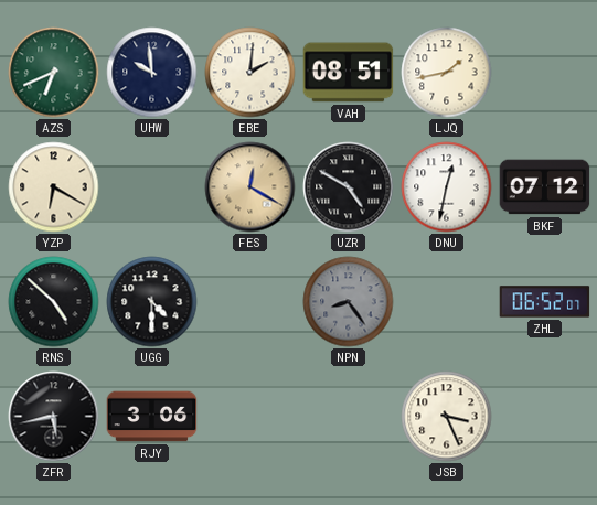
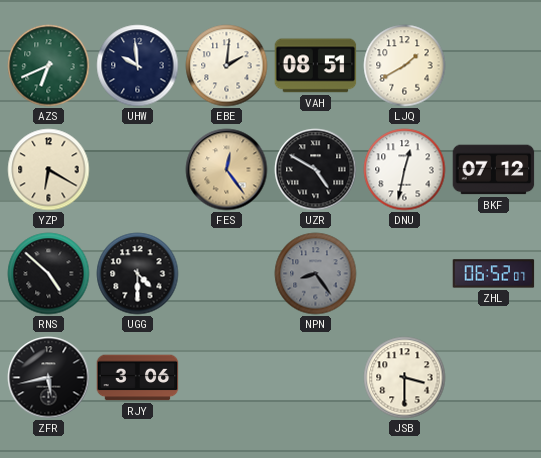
LJQ: 1:43 -> 1:40 (405, 66)
FES: 12:20 -> 12:24 (227, 170)
JSB: 3:26 -> 3:30 (405, 378)
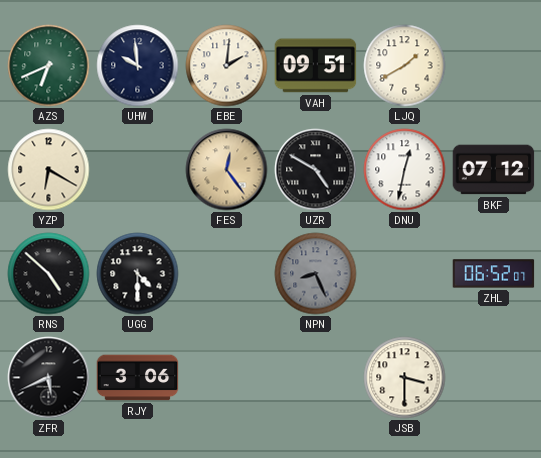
VAH: 08:51 -> 09:51 (316, 66)
NPN: 8:24 -> 8:26 (316, 274)
ZFR: 5:43 -> 5:41 (49, 378)
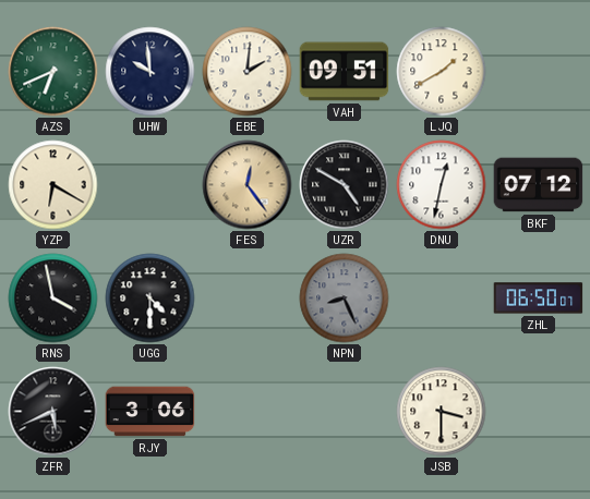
RNS: 4:52 -> 3:58 (53, 299)
ZHL: 06:52 -> 06:50 (539, 299)
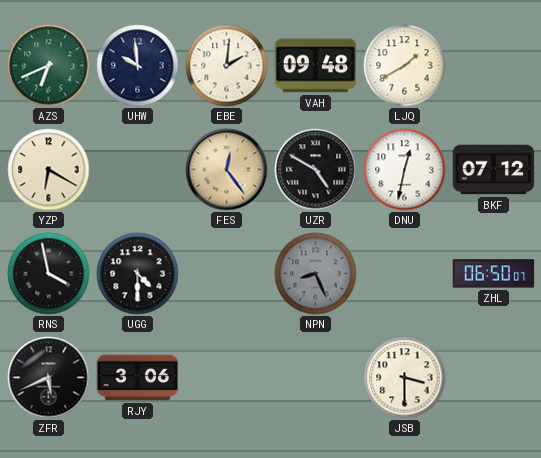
VAH: 09:51 -> 09:48 (316, 66)
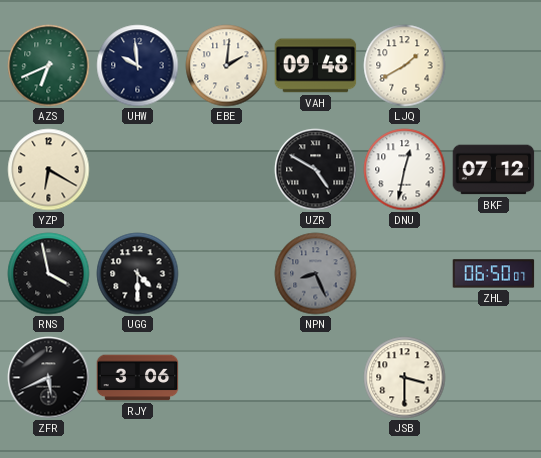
FES: 12:24 -> none (227, 170)
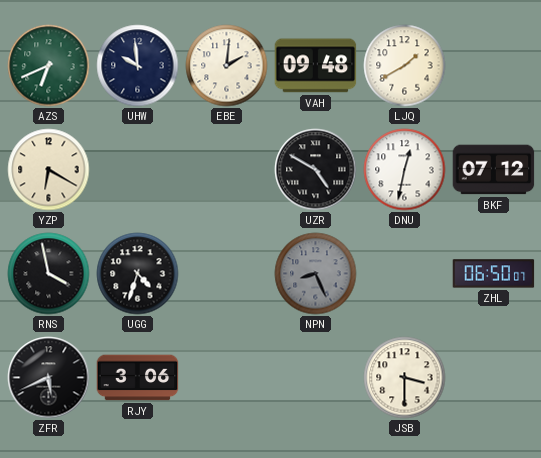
UGG: 4:30 -> 4:33 (138, 274)
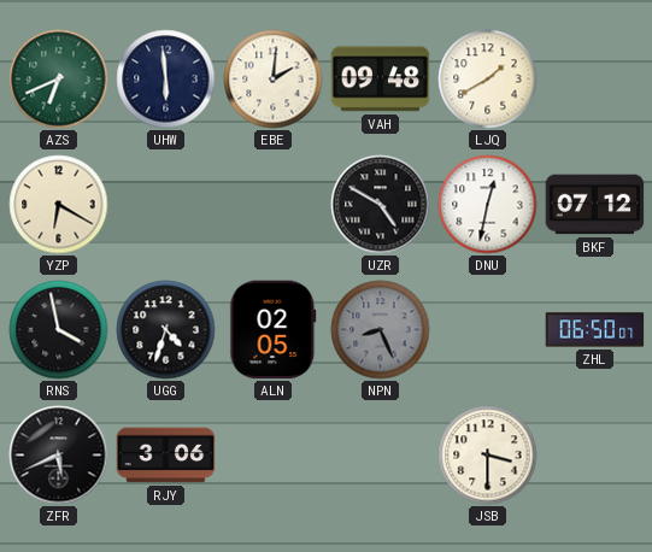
UHW: 9:59 -> 5:59 (166, 80)
ALN: none -> 02:05 (274, 330)
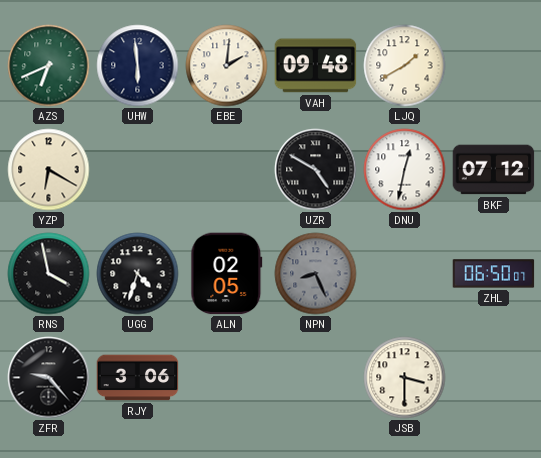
ZFR: 5:41 -> 9:23 (49, 378)
